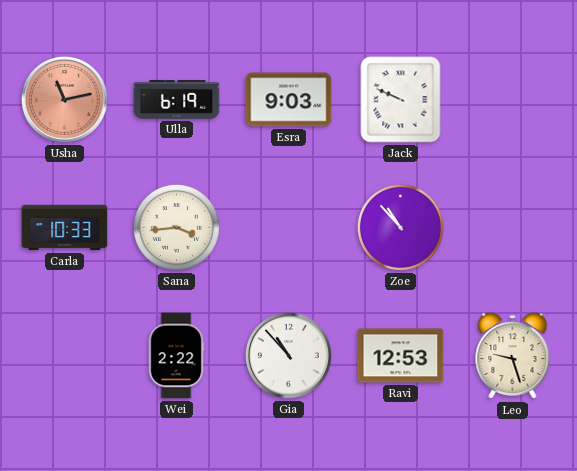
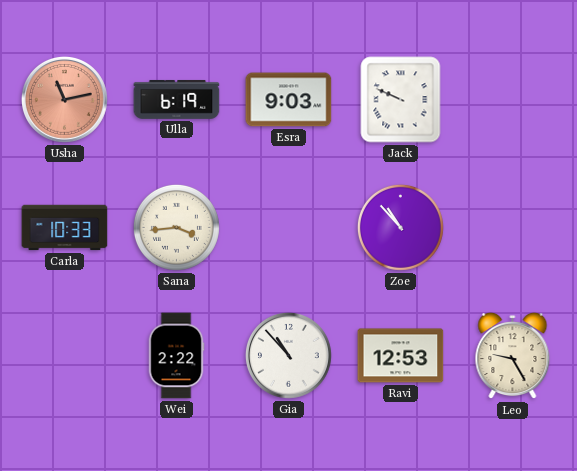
Leo: 9:27 -> 9:25 (513, 356)
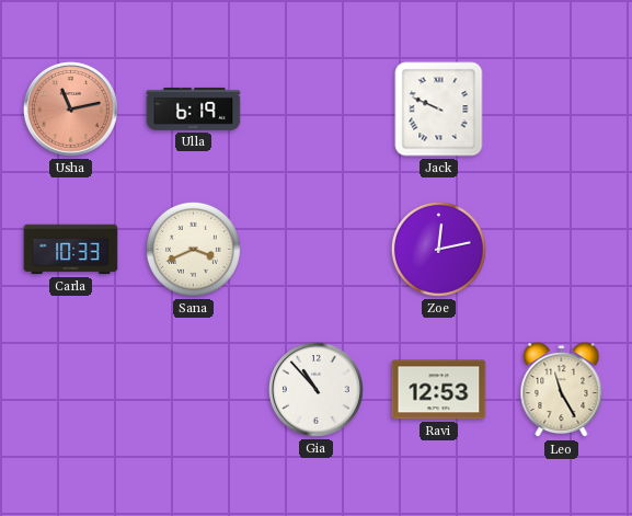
Esra: 9:03 -> none (289, 100)
Sana: 3:44 -> 3:41 (193, 249)
Zoe: 10:53 -> 12:13 (438, 249)
Wei: 2:22 -> none (176, 356)
Leo: 9:25 -> 11:25 (562, 390)
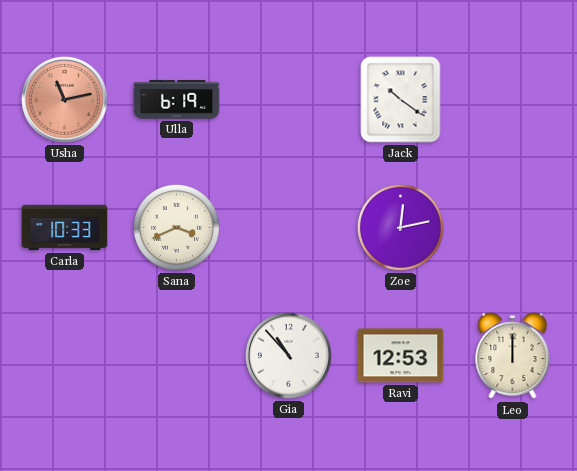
Jack: 9:49 -> 10:21 (401, 100)
Leo: 11:25 -> 12:00 (513, 356)
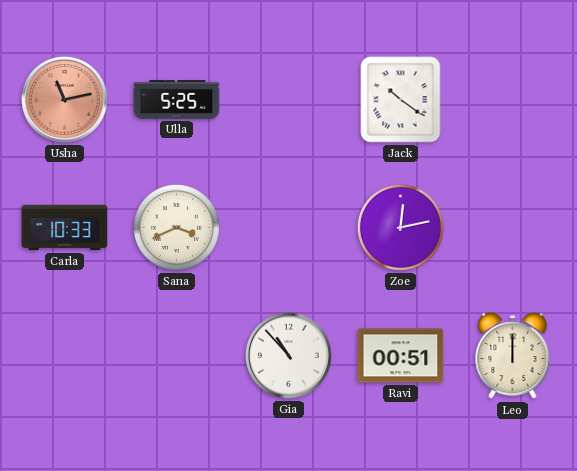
Ulla: 6:19 -> 5:25 (177, 99)
Ravi: 12:53 -> 00:51 (401, 356)
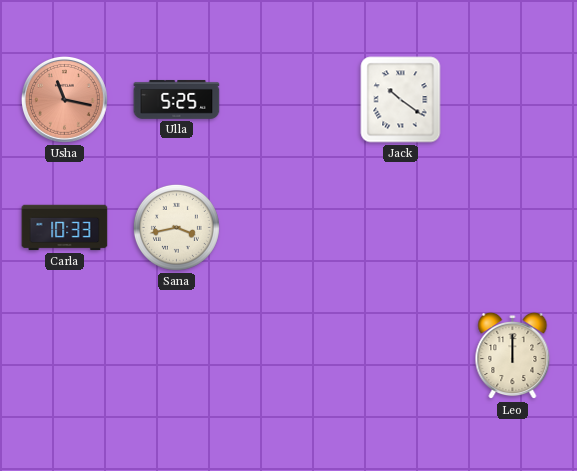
Usha: 11:13 -> 11:17 (64, 99)
Sana: 3:41 -> 3:43 (176, 227)
Zoe: 12:13 -> none (400, 227)
Gia: 10:53 -> none (288, 355)
Ravi: 00:51 -> none (401, 356)
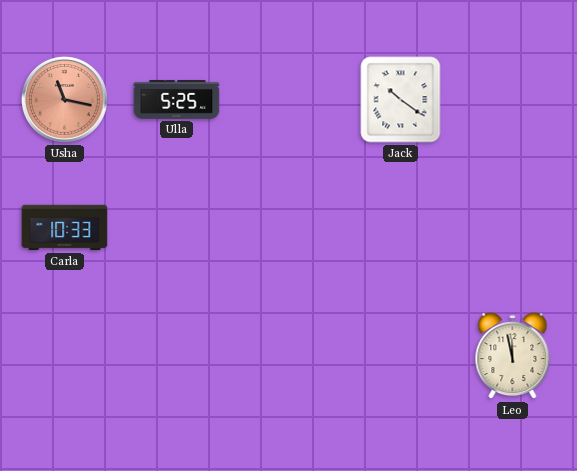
Sana: 3:43 -> none (176, 227)
Leo: 12:00 -> 11:58 (513, 356)
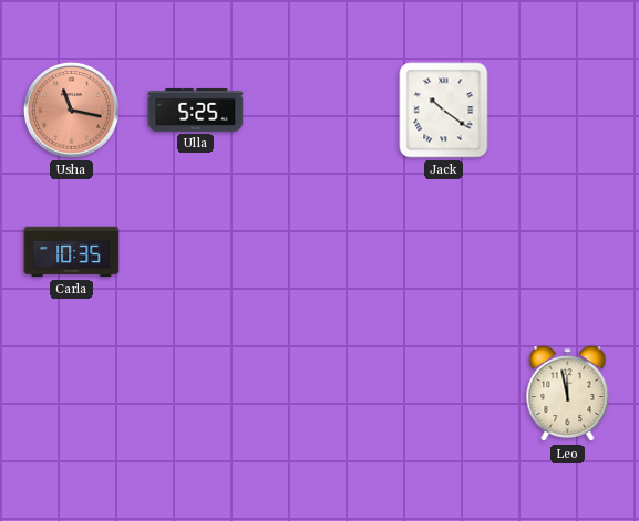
Carla: 10:33 -> 10:35 (72, 252)
